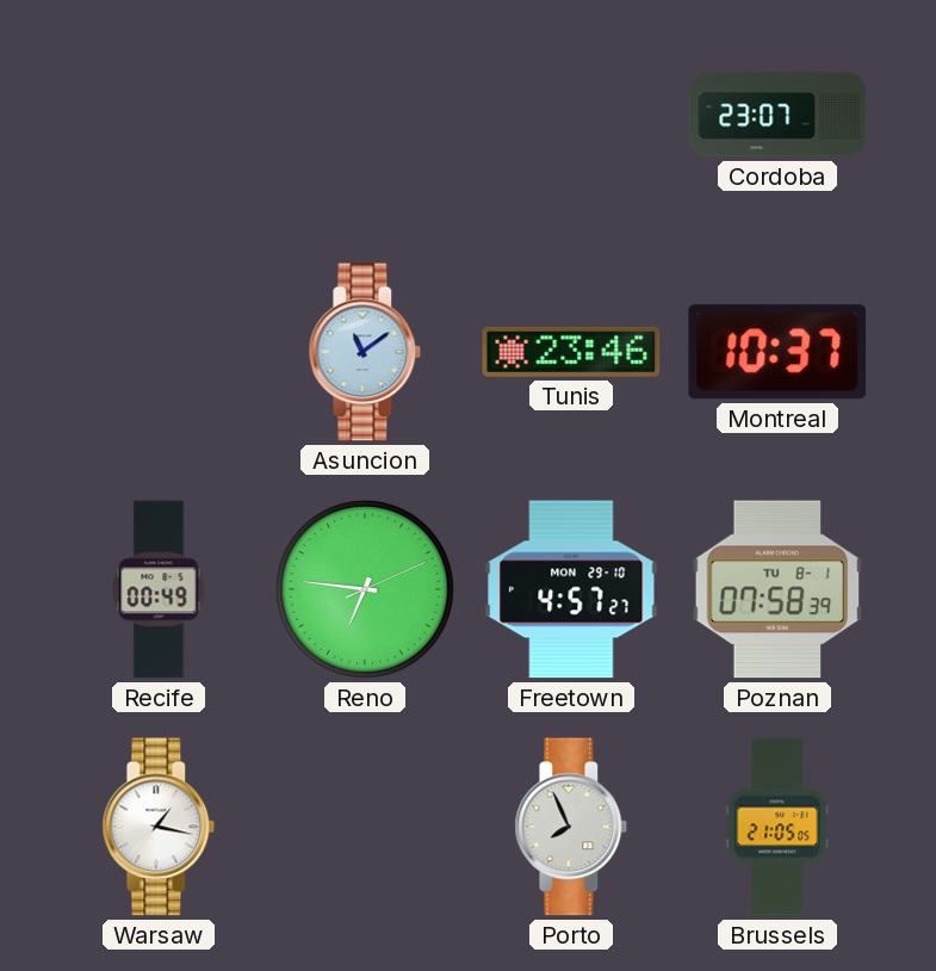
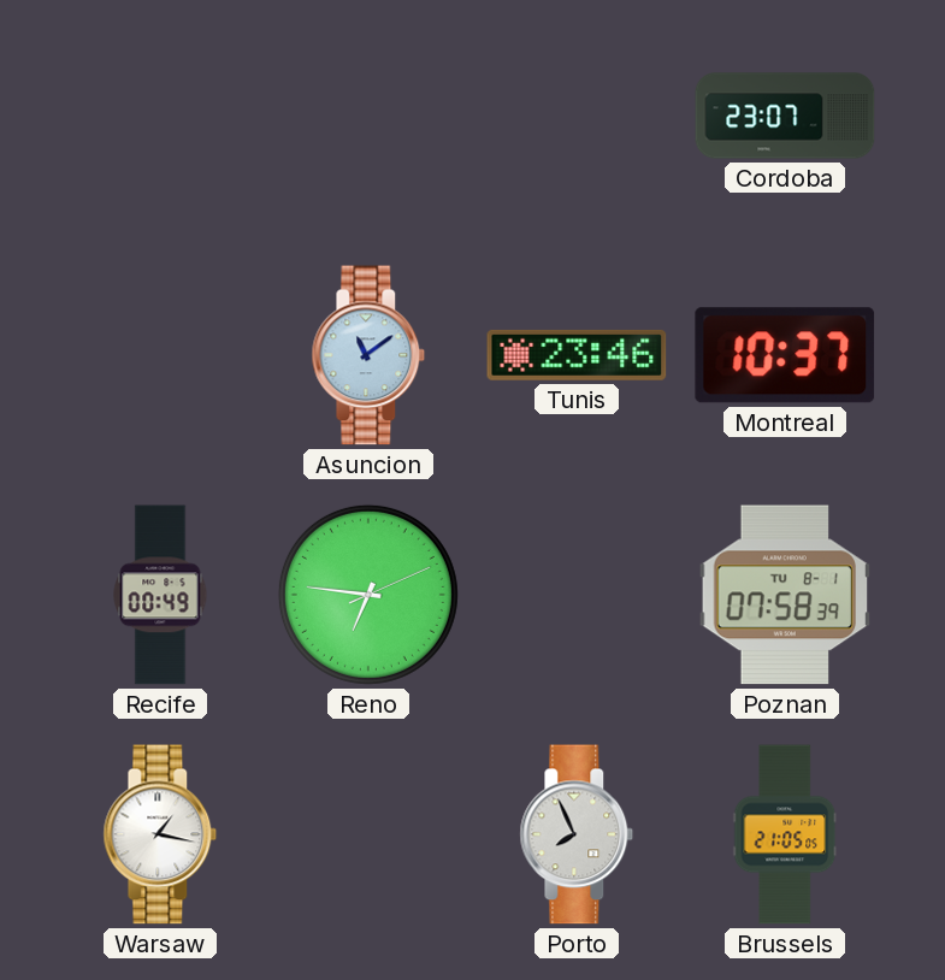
Freetown: 4:57 -> none (571, 589)
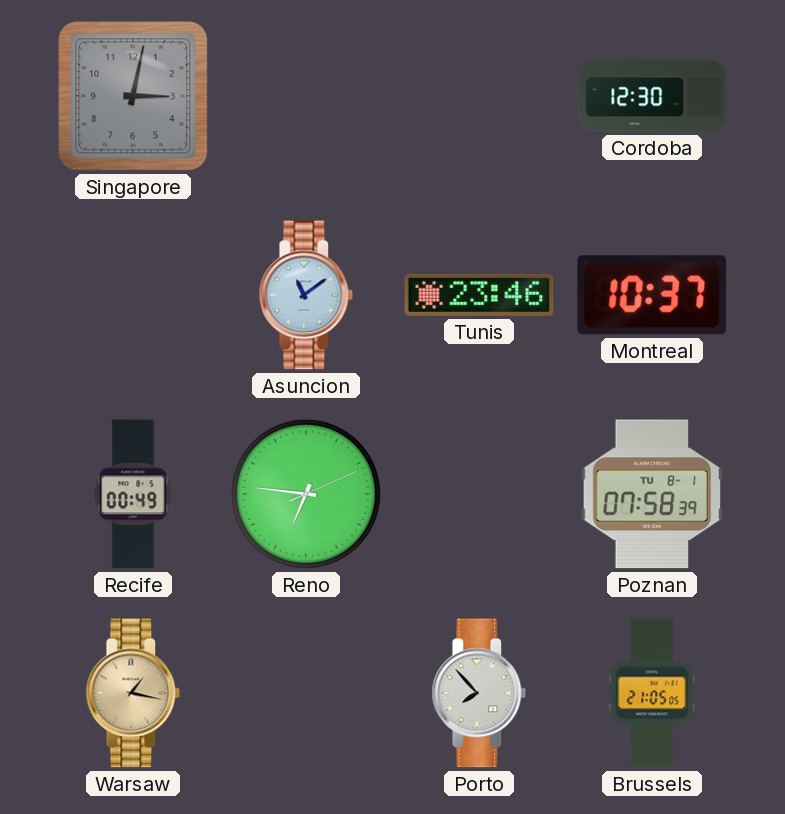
Singapore: none -> 3:02 (133, 96)
Cordoba: 23:07 -> 12:30 (652, 96)
Warsaw dial: white -> champagne (133, 693)
Porto: 7:56 -> 7:53 (479, 693)
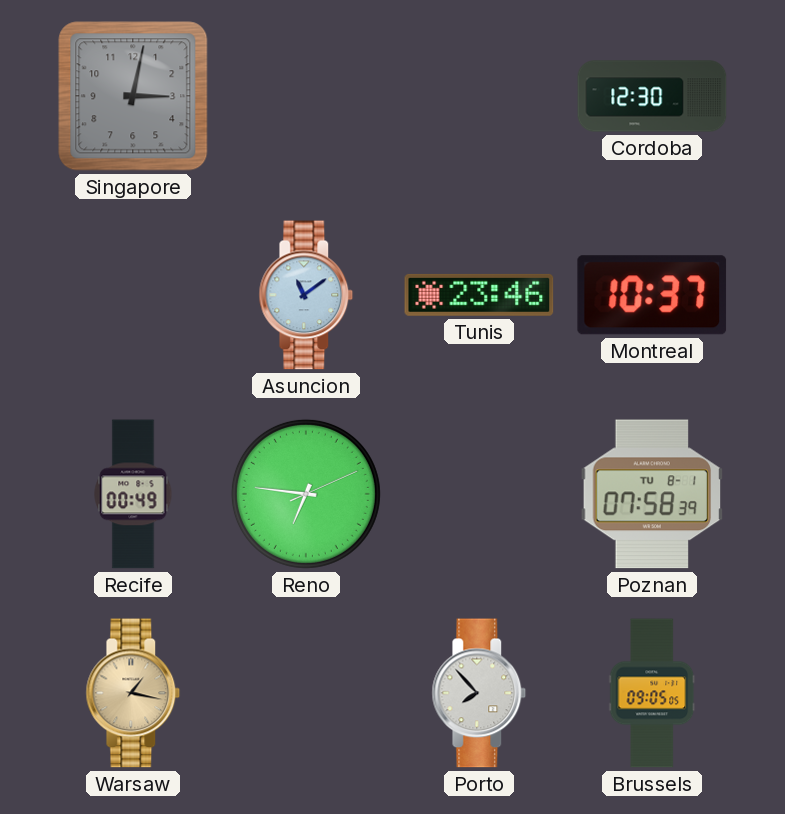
Brussels: 21:05 -> 09:05 (652, 693)
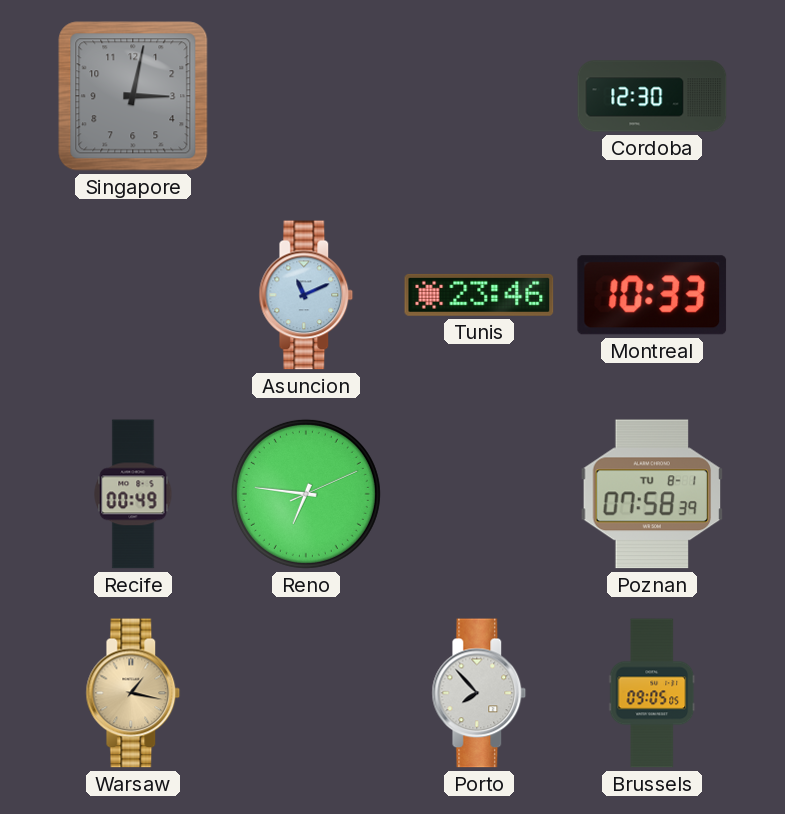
Asuncion: 11:09 -> 11:11 (306, 295)
Montreal: 10:37 -> 10:33 (652, 295)
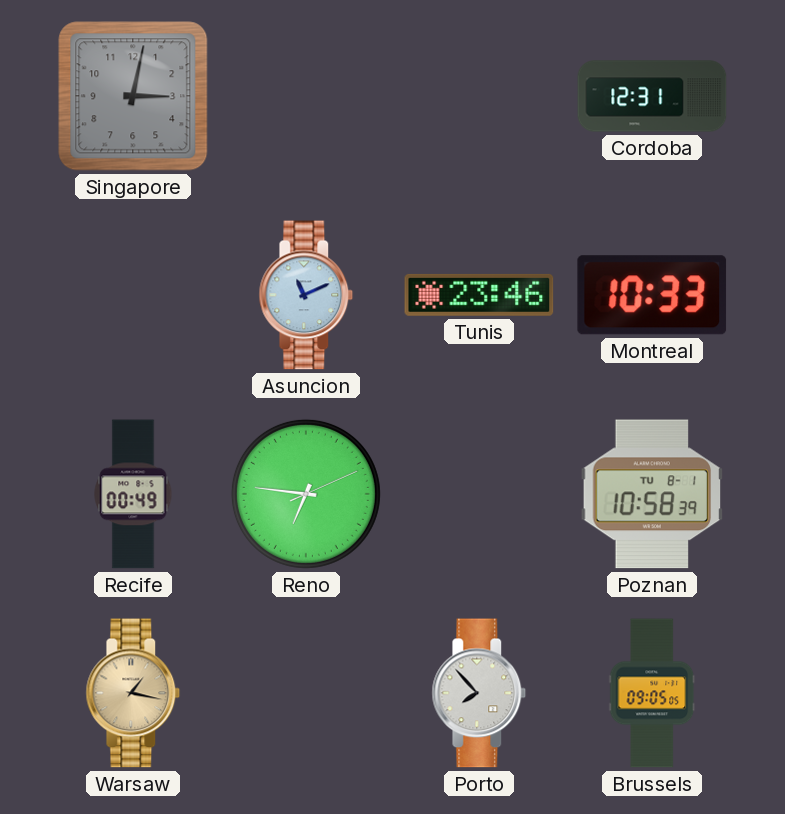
Cordoba: 12:30 -> 12:31 (652, 96)
Poznan: 07:58 -> 10:58 (652, 494)
